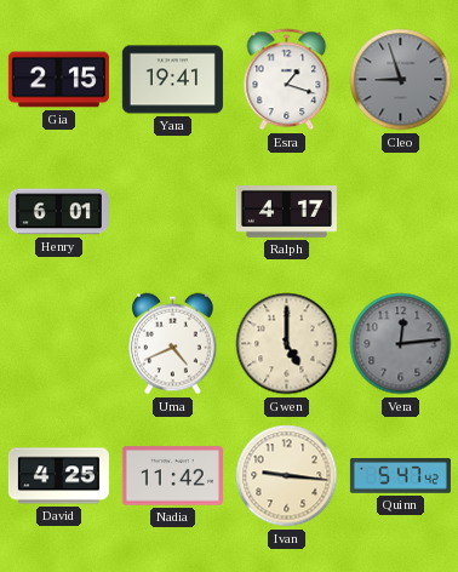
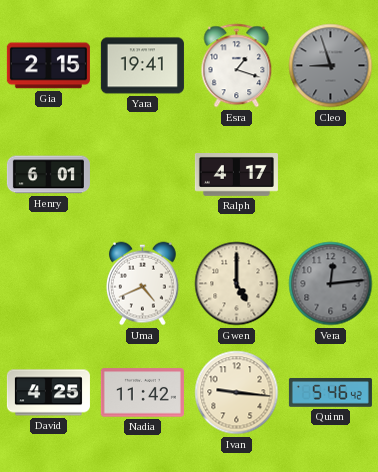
Quinn: 5:47 -> 5:46 (330, 393)
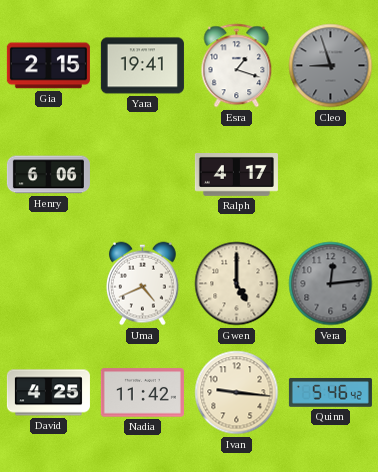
Henry: 6:01 -> 6:06 (48, 175)
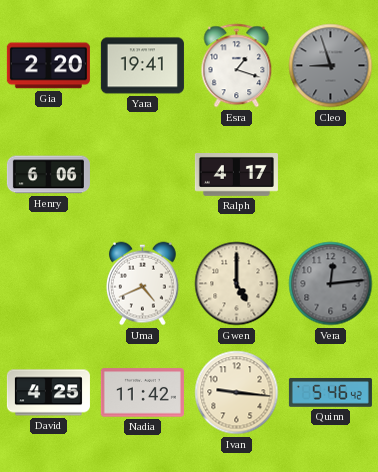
Gia: 2:15 -> 2:20 (48, 66)
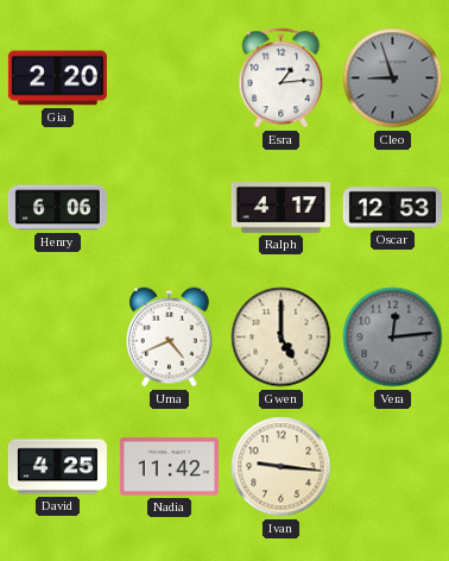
Yara: 19:41 -> none (142, 66)
Esra: 1:18 -> 1:14 (282, 78)
Oscar: none -> 12:53 (392, 208)
Quinn: 5:46 -> none (330, 393)
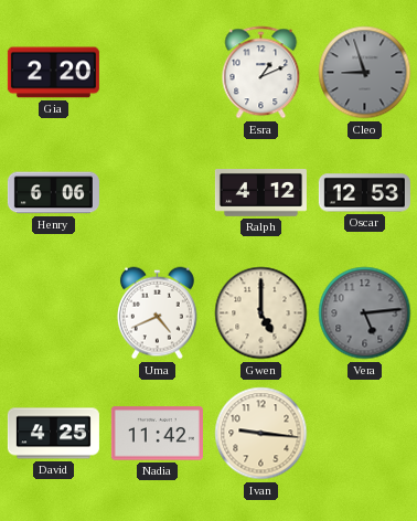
Esra: 1:14 -> 1:11 (261, 73)
Ralph: 4:17 -> 4:12 (260, 193)
Vera: 12:14 -> 5:14 (365, 313)
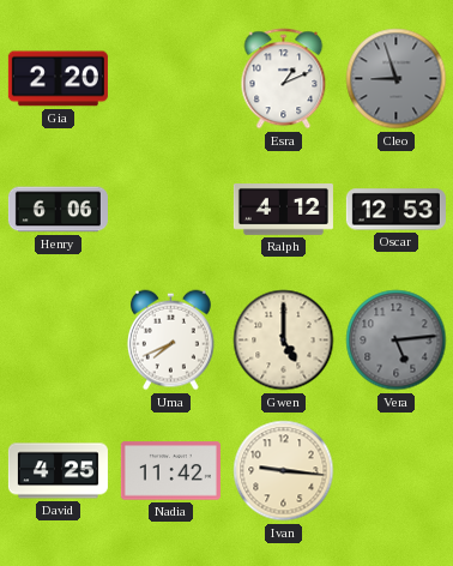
Uma: 4:41 -> 7:41 (170, 341)
